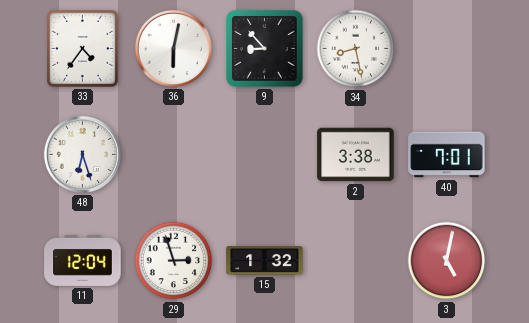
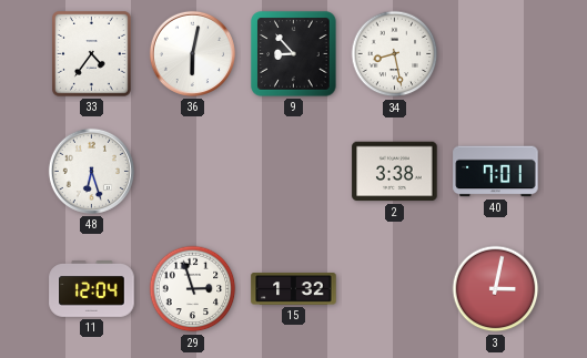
3: 5:02 -> 3:02 (496, 289)
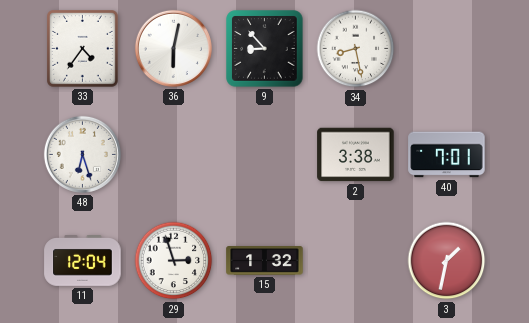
3: 3:02 -> 1:32 (447, 261)
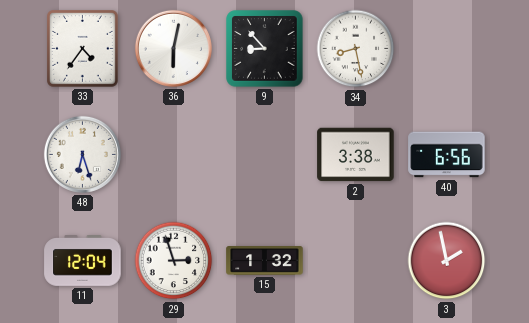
40: 7:01 -> 6:56 (447, 155)
3: 1:32 -> 1:58 (447, 261)
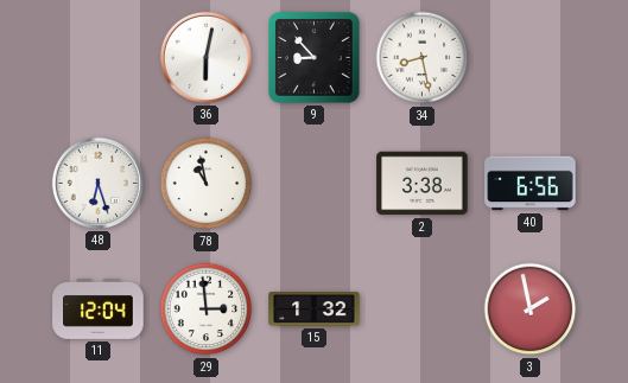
33: 4:36 -> none (83, 49)
78: none -> 10:58 (207, 184)
29: 2:57 -> 2:59 (207, 309)
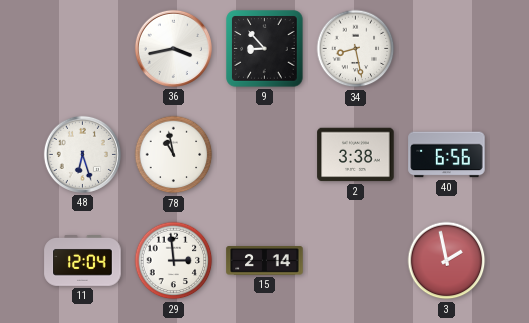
36: 6:02 -> 3:43 (173, 48)
15: 1:32 -> 2:14 (265, 261)
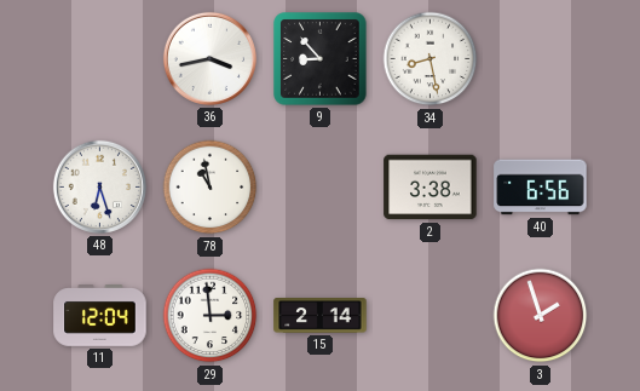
3: 1:58 -> 1:57 (541, 316)
